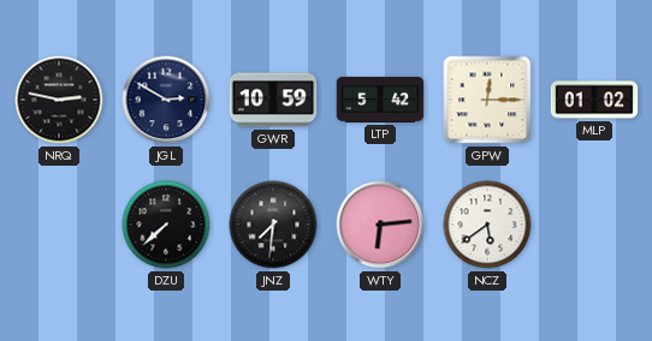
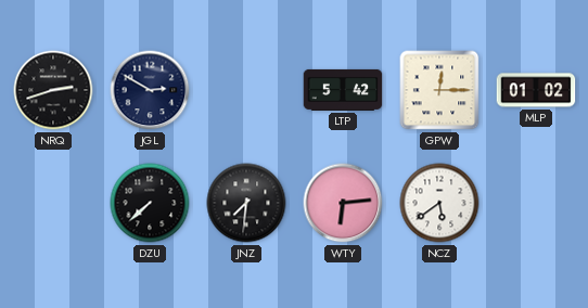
NRQ: 2:47 -> 2:42 (53, 90)
GWR: 10:59 -> none (273, 100)
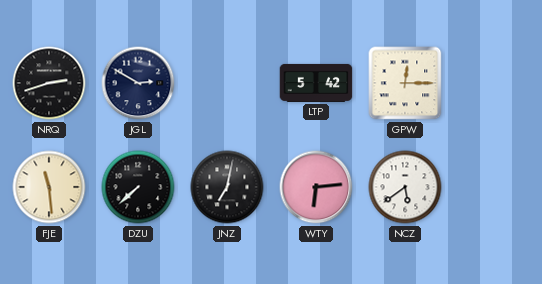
MLP: 01:02 -> none (536, 90)
FJE: none -> 11:29 (49, 187)
JNZ: 7:31 -> 7:02 (227, 187)
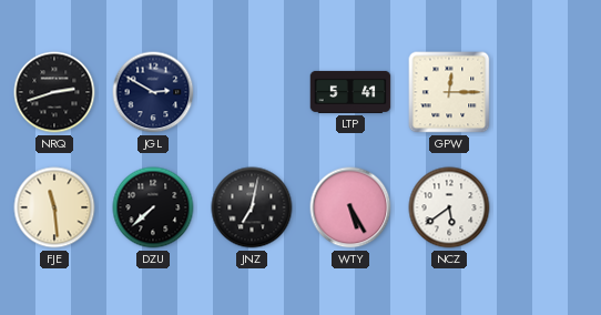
LTP: 5:42 -> 5:41 (350, 92)
WTY: 6:14 -> 5:25 (350, 207)
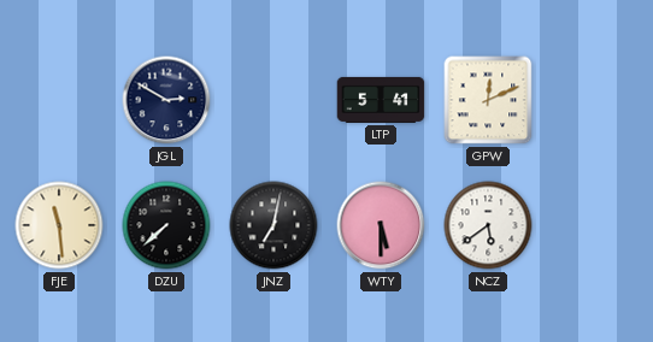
NRQ: 2:42 -> none (54, 92)
GPW: 12:15 -> 12:11 (488, 100)
WTY: 5:25 -> 5:30 (381, 225)
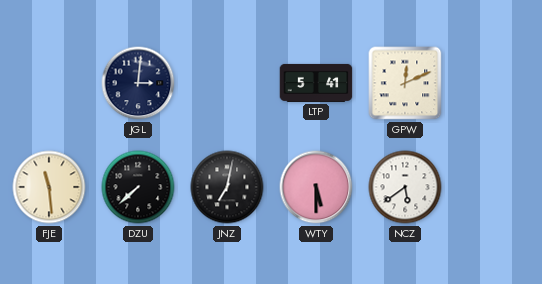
JGL: 2:50 -> 3:01 (138, 83)
